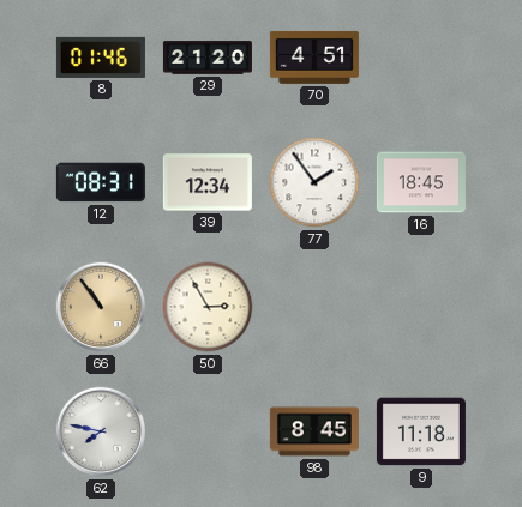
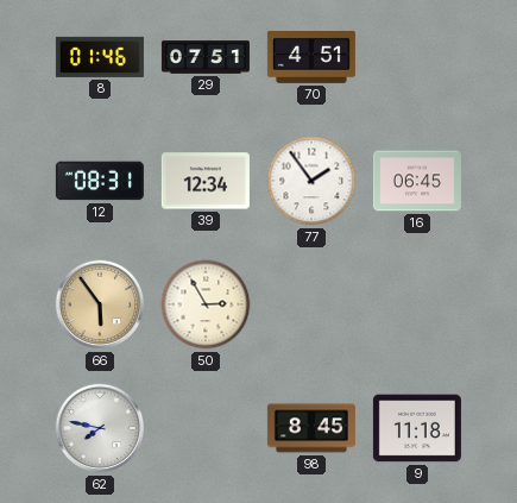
29: 21:20 -> 07:51 (206, 57)
16: 18:45 -> 06:45 (417, 181)
66: 10:54 -> 5:54 (100, 304)
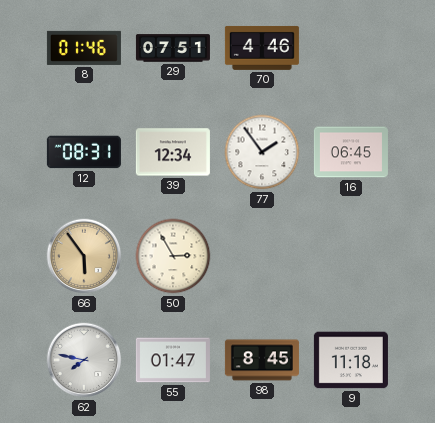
70: 4:51 -> 4:46 (262, 48)
55: none -> 01:47 (173, 360)
